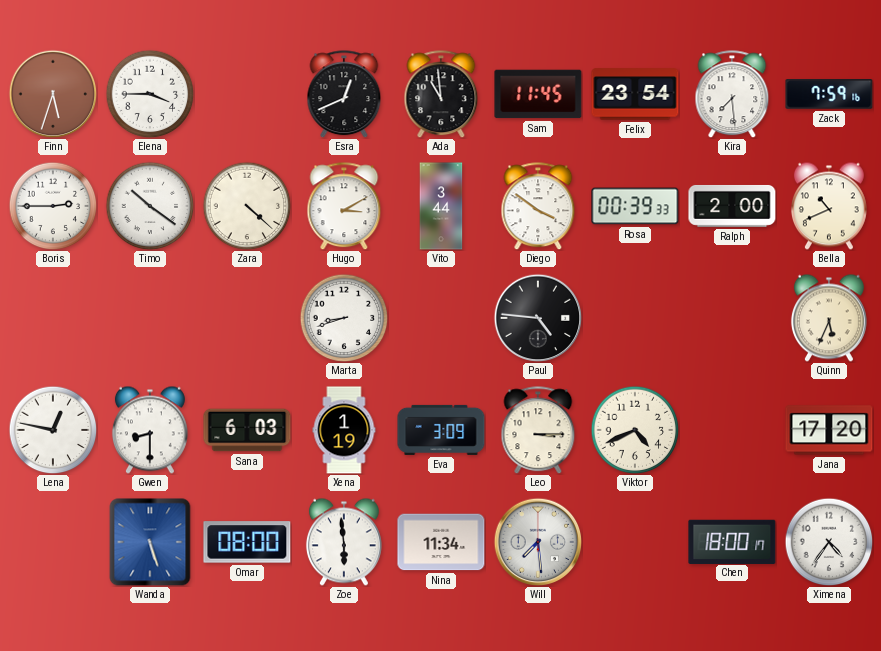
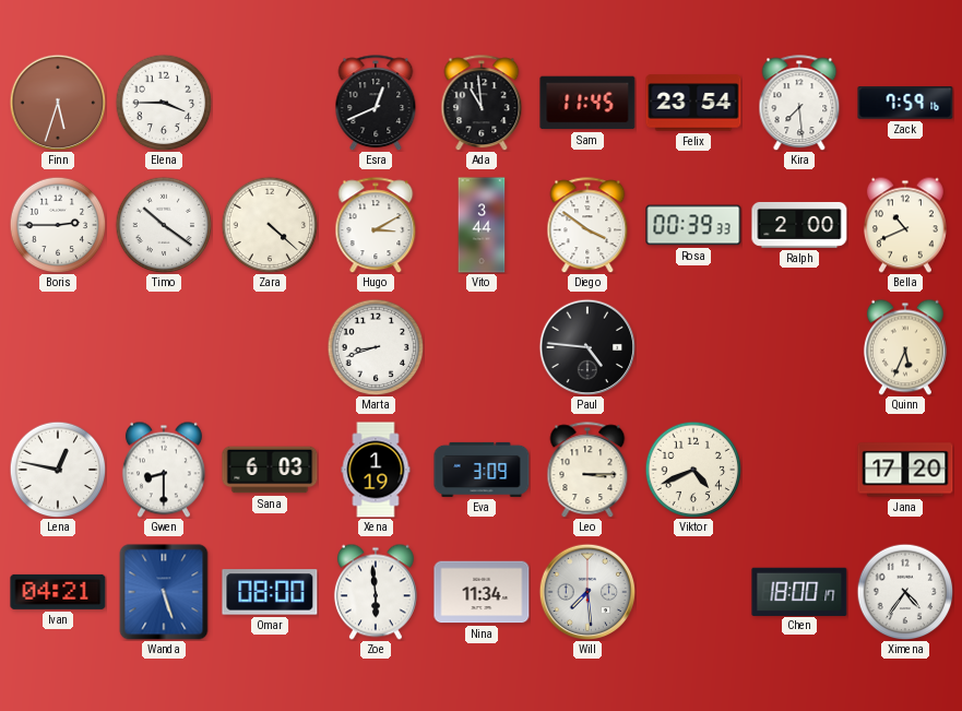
Ivan: none -> 04:21 (58, 592)
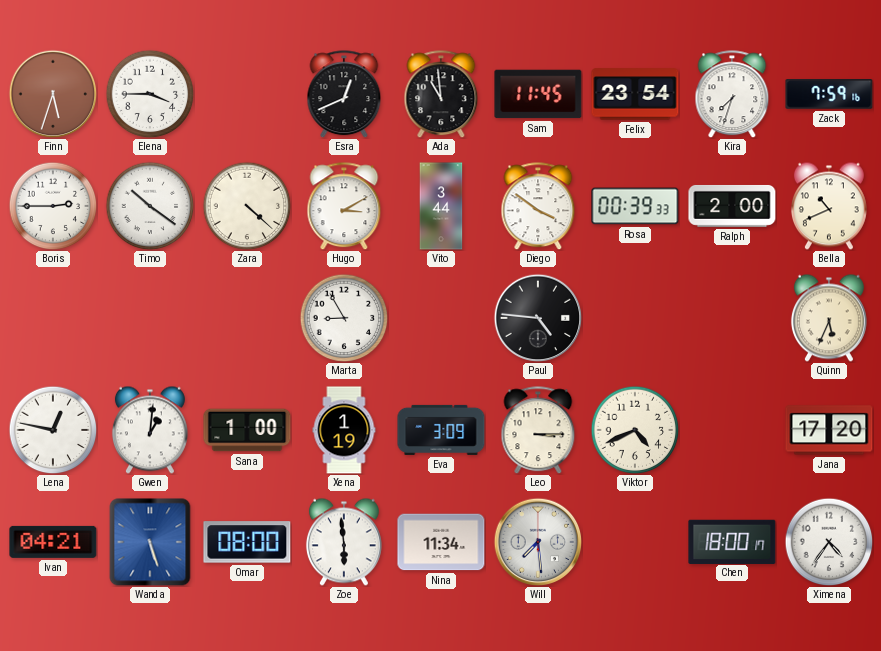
Kira: 7:29 -> 7:33 (732, 94)
Marta: 8:42 -> 8:55 (344, 318)
Gwen: 8:30 -> 1:01 (150, 430)
Sana: 6:03 -> 1:00 (247, 430)
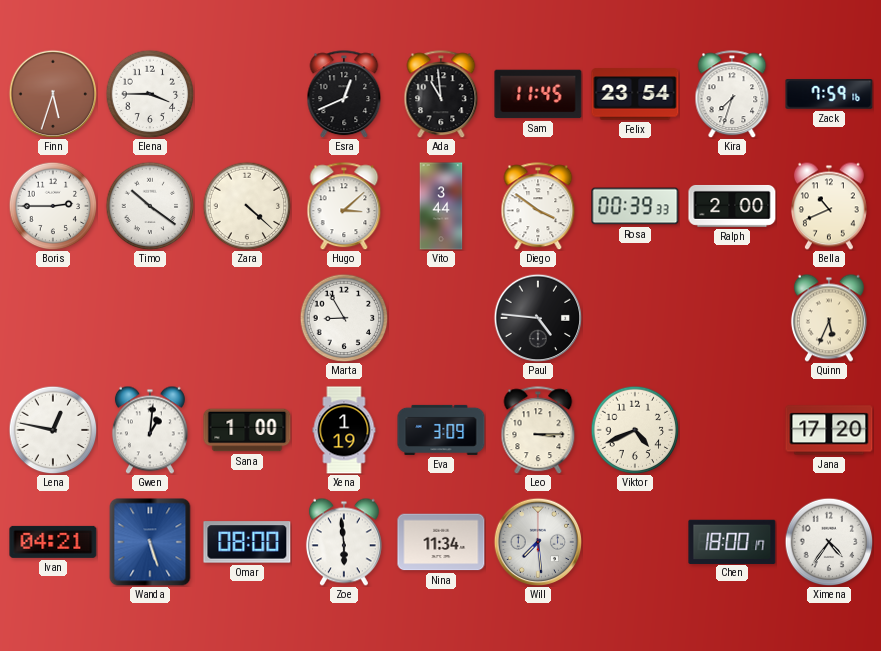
Hugo: 3:10 -> 3:08 (344, 206)
